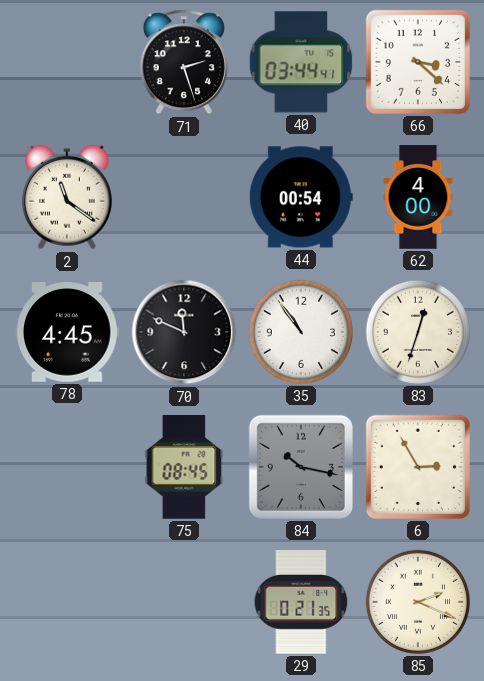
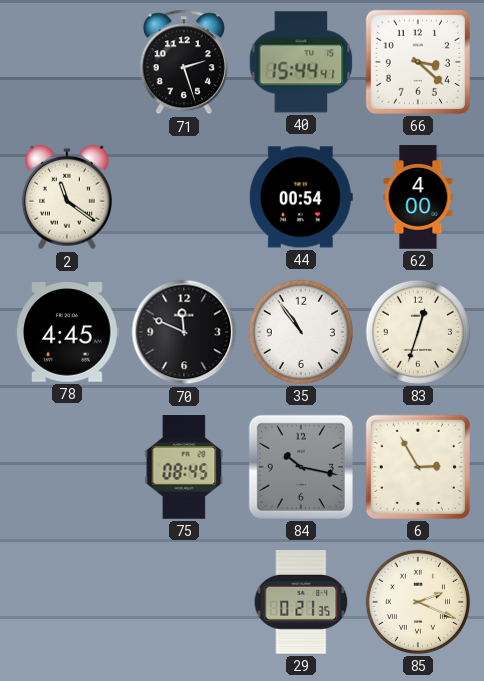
40: 03:44 -> 15:44 (301, 62)
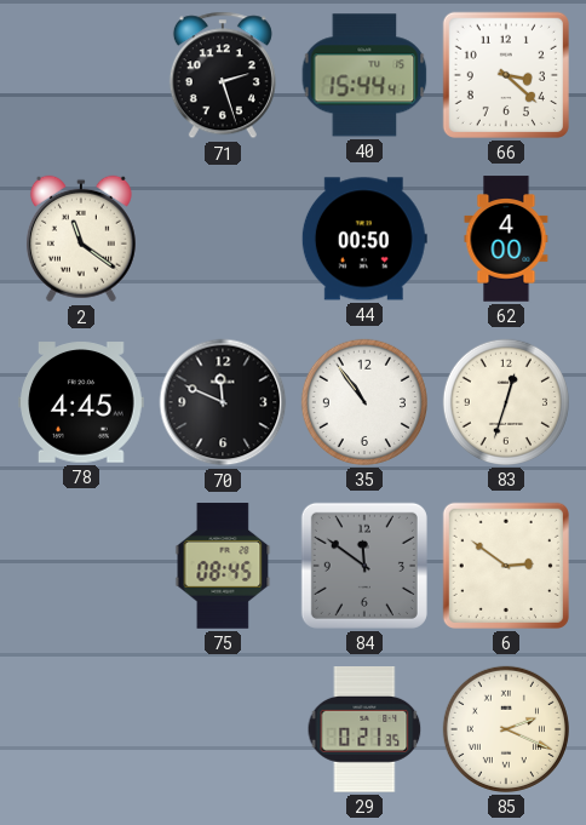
44: 00:54 -> 00:50 (364, 239)
84: 10:17 -> 11:51 (364, 566)
6: 2:55 -> 2:51 (506, 566)
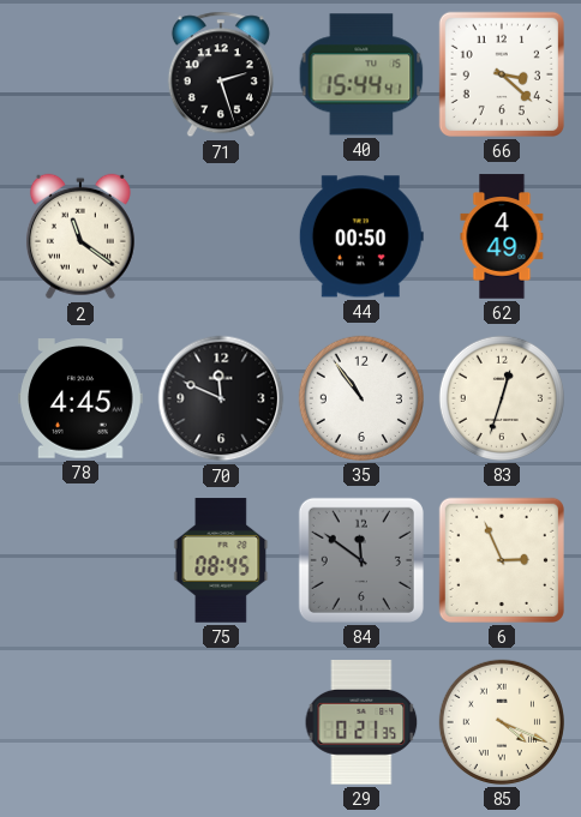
62: 4:00 -> 4:49 (502, 236)
6: 2:51 -> 2:56 (502, 560)
85: 2:19 -> 4:19 (502, 722)
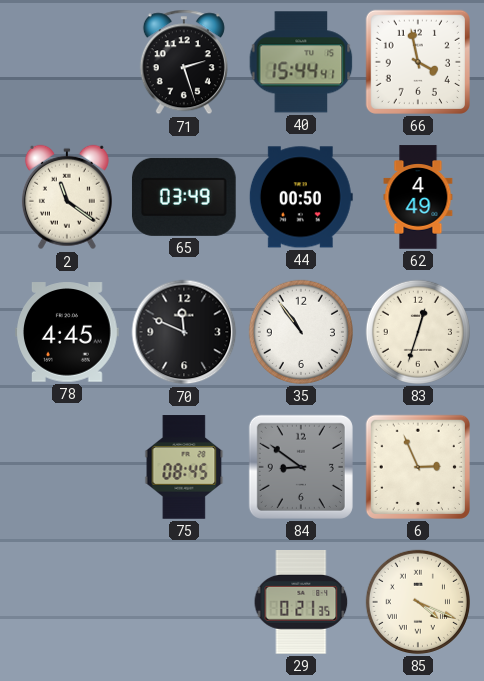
66: 3:22 -> 3:58 (418, 62)
65: none -> 03:49 (184, 197)
84: 11:51 -> 8:51 (301, 467)
